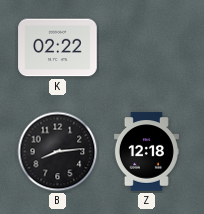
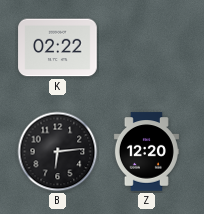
B: 8:14 -> 6:14 (58, 152)
Z: 12:18 -> 12:20 (146, 152)
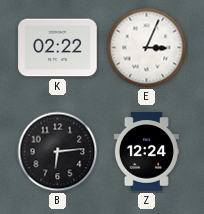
E: none -> 3:04 (147, 48)
Z: 12:20 -> 12:24 (146, 152)
